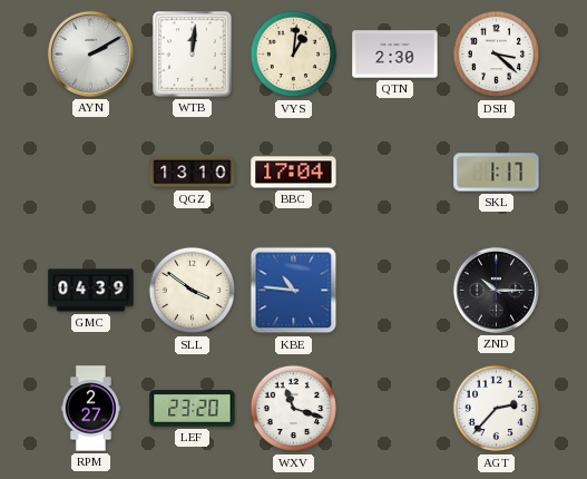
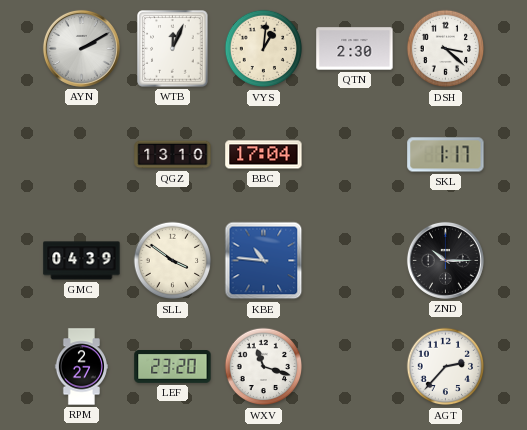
WTB: 12:01 -> 12:04 (173, 49)
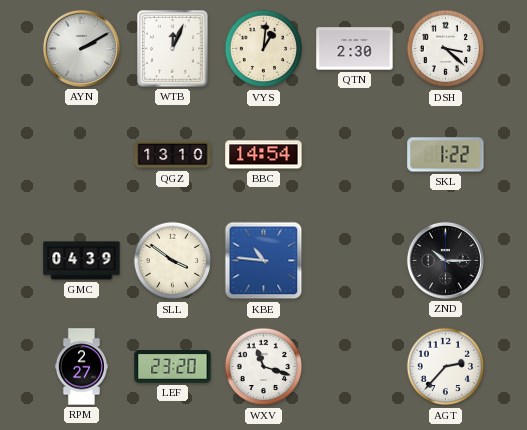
BBC: 17:04 -> 14:54 (264, 155)
SKL: 1:17 -> 1:22 (446, 155)
